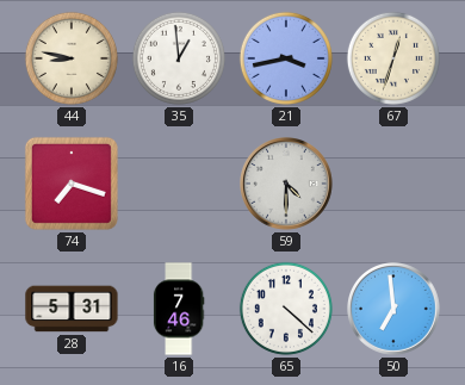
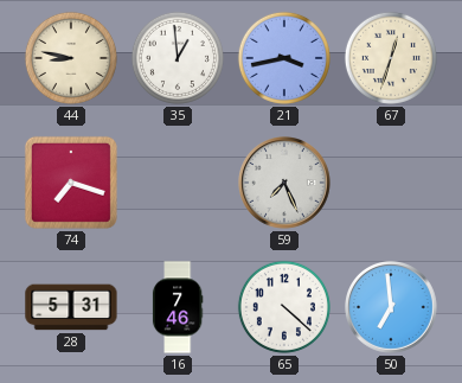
59: 4:30 -> 7:26 (285, 184)
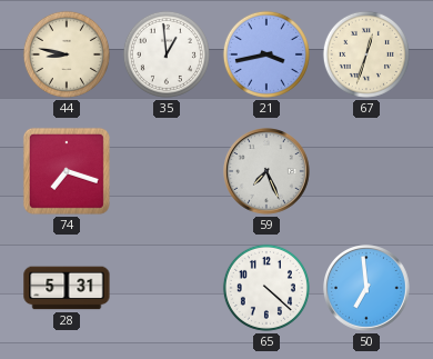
16: 7:46 -> none (178, 307)
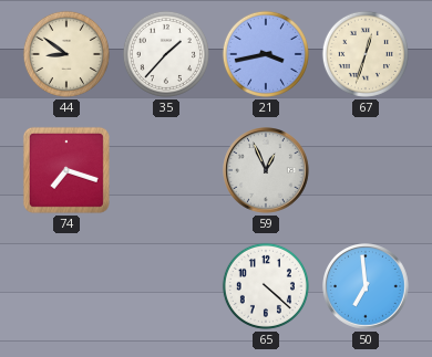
44: 8:47 -> 8:51 (66, 54)
35: 12:59 -> 1:37 (166, 54)
59: 7:26 -> 12:56 (267, 171)
28: 5:31 -> none (67, 288)
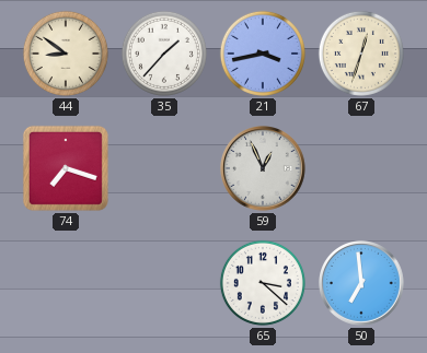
65: 4:22 -> 3:22 (263, 283)
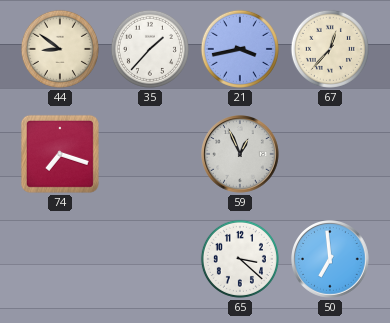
67: 12:33 -> 12:37 (330, 49)
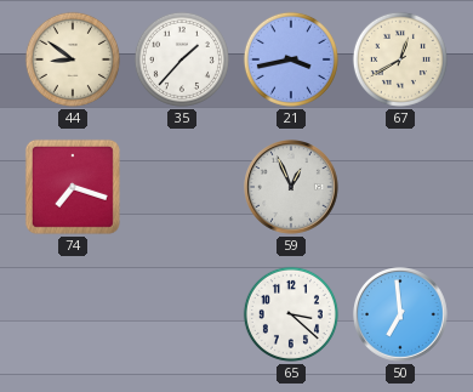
67: 12:37 -> 12:40 (400, 59)
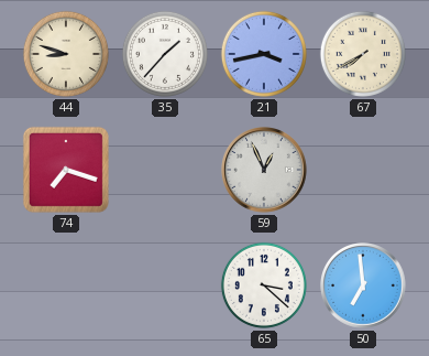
44: 8:51 -> 8:48 (66, 54)
67: 12:40 -> 7:40 (363, 54)
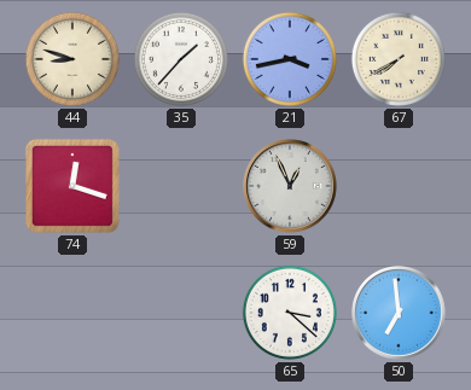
74: 7:18 -> 12:18 (72, 186)
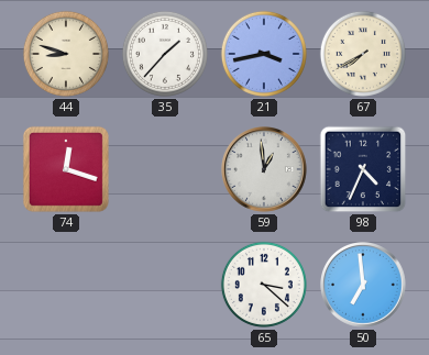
59: 12:56 -> 12:59 (265, 170)
98: none -> 4:34 (363, 169)
